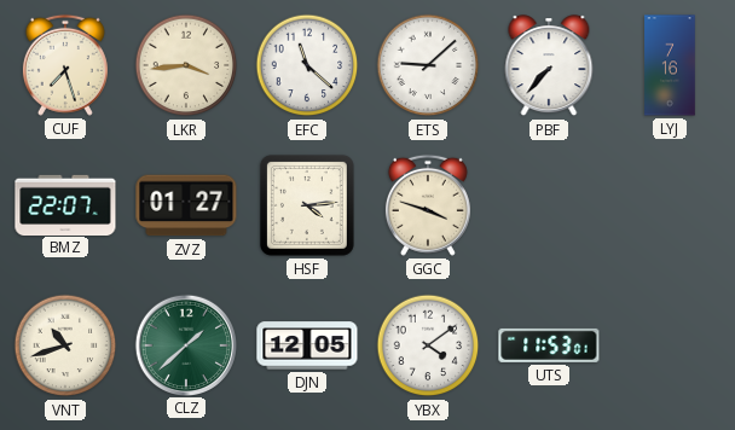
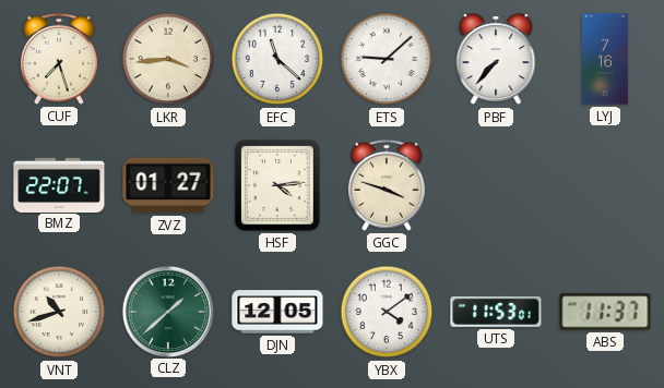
ABS: none -> 11:37 (605, 312)
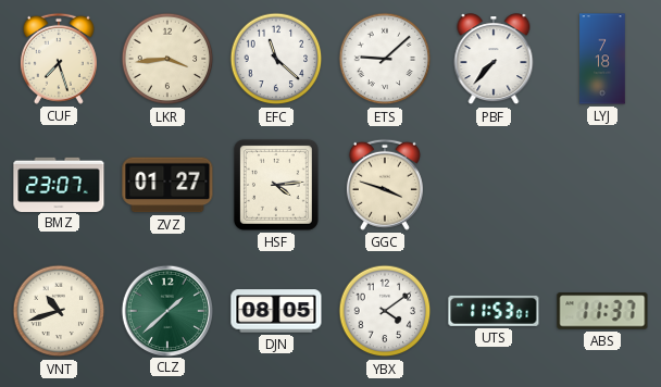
LYJ: 7:16 -> 7:18 (602, 59)
BMZ: 22:07 -> 23:07 (59, 184)
DJN: 12:05 -> 08:05 (276, 311)
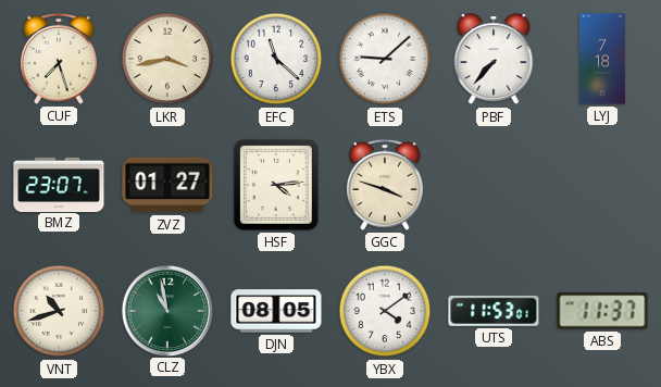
LKR: 3:44 -> 3:43 (167, 59)
CLZ: 1:38 -> 10:58 (166, 310)
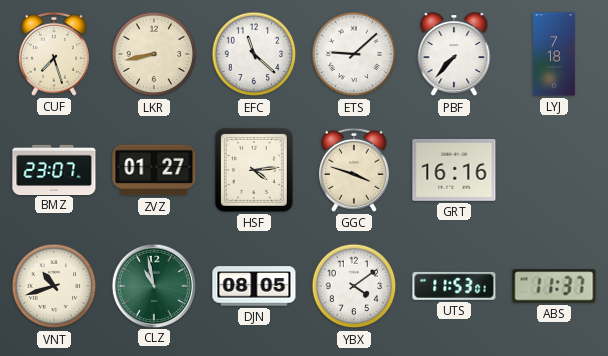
LKR: 3:43 -> 8:43 (154, 54)
GRT: none -> 16:16 (454, 170)
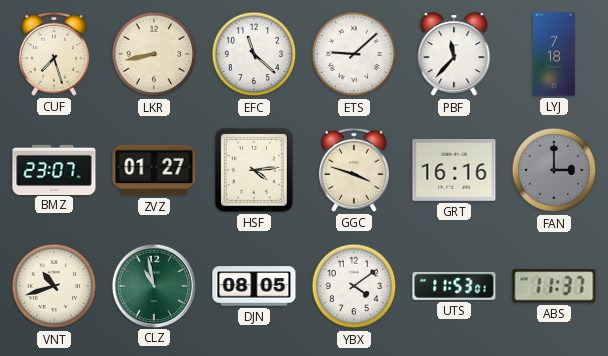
PBF: 7:37 -> 11:37 (454, 55)
FAN: none -> 3:00 (554, 170)
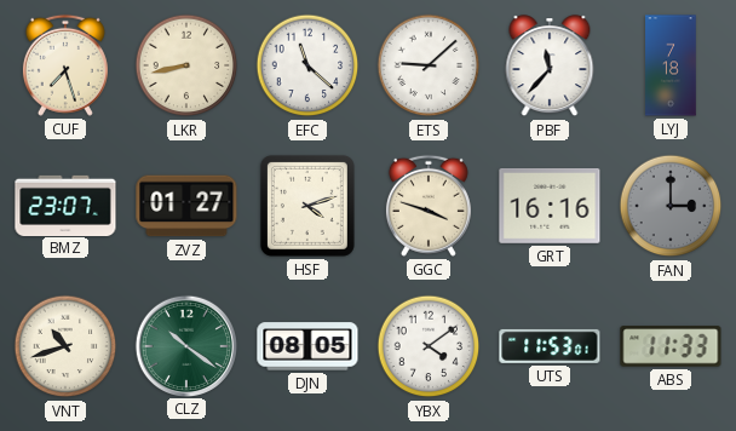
HSF: 4:14 -> 4:12 (307, 206)
CLZ: 10:58 -> 10:21 (185, 345)
ABS: 11:37 -> 11:33 (671, 346)
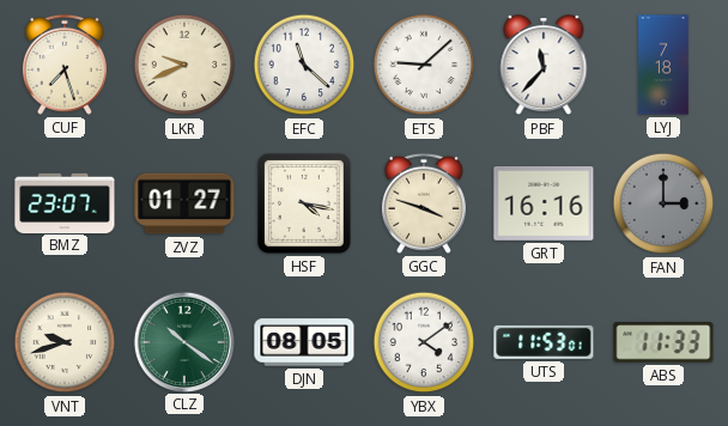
LKR: 8:43 -> 9:41 (184, 65)
HSF: 4:12 -> 4:17 (304, 203)
VNT: 10:42 -> 9:42 (65, 342)
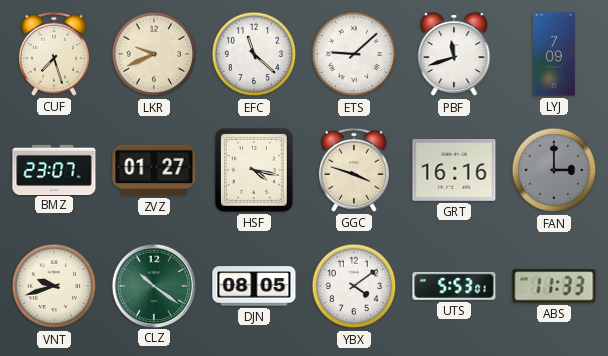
PBF: 11:37 -> 11:42 (454, 55)
LYJ: 7:18 -> 7:09 (554, 54)
UTS: 11:53 -> 5:53 (454, 286)
